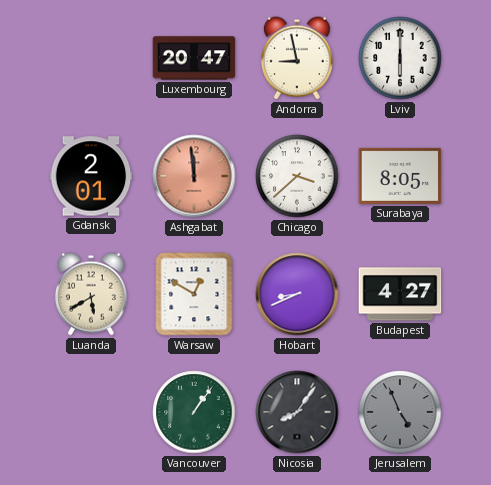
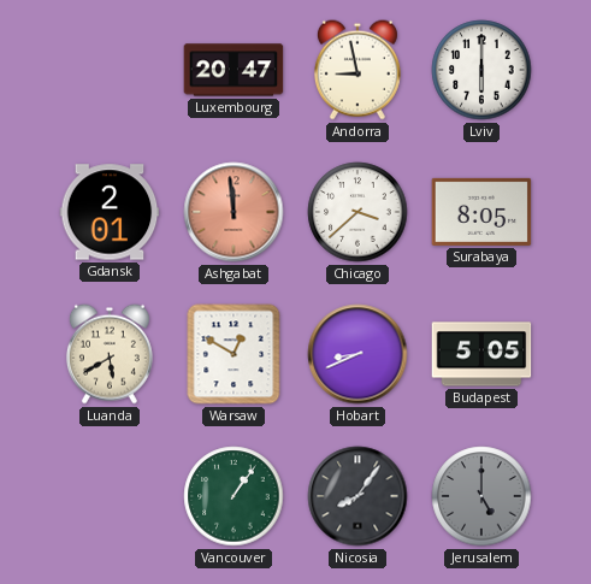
Budapest: 4:27 -> 5:05 (481, 354)
Jerusalem: 4:56 -> 5:00 (481, 496)
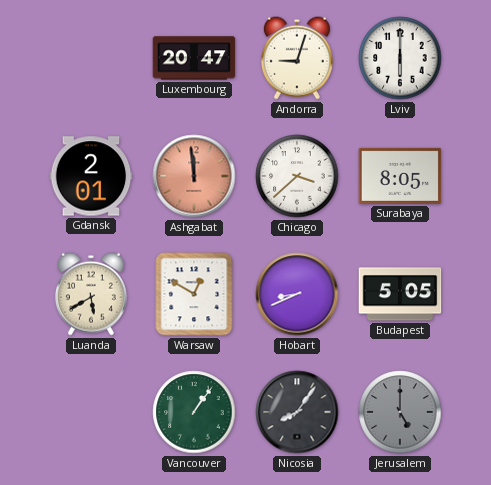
Andorra: 8:58 -> 9:03 (297, 58)
